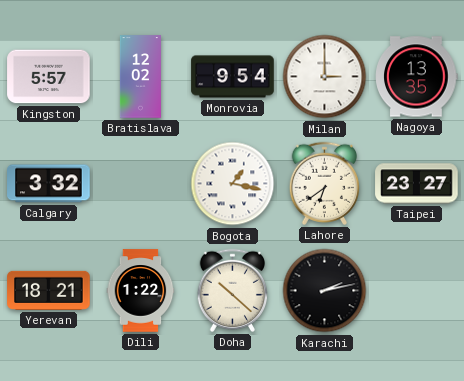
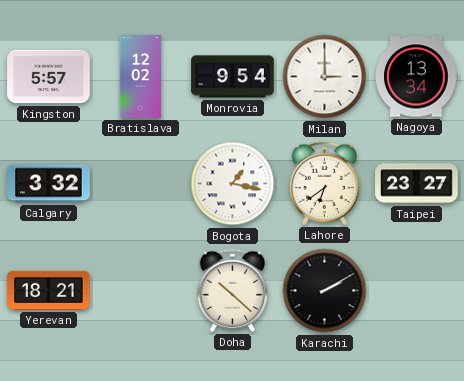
Nagoya: 13:35 -> 13:34 (417, 77)
Dili: 1:22 -> none (141, 291)
Karachi: 2:13 -> 2:10 (325, 291)
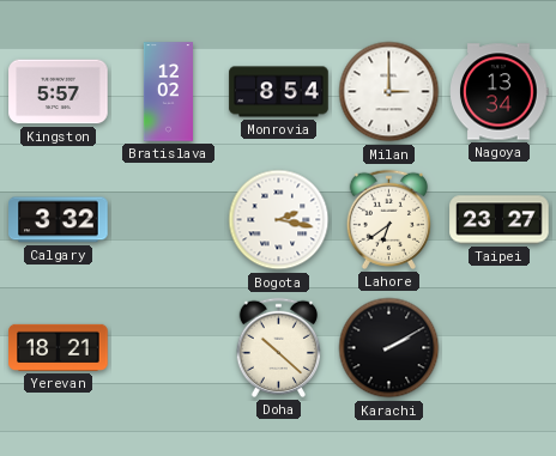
Monrovia: 9:54 -> 8:54 (279, 92)
Bogota: 1:17 -> 2:17 (279, 220)
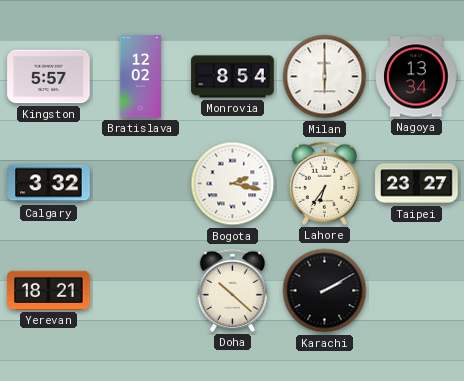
Milan: 3:00 -> 6:00 (325, 77)
Lahore: 6:39 -> 6:36 (324, 183)
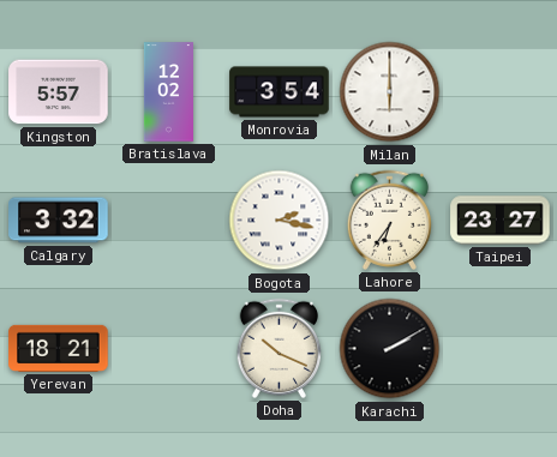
Monrovia: 8:54 -> 3:54 (280, 92)
Nagoya: 13:34 -> none (417, 77)
Doha: 10:22 -> 10:19 (278, 348)
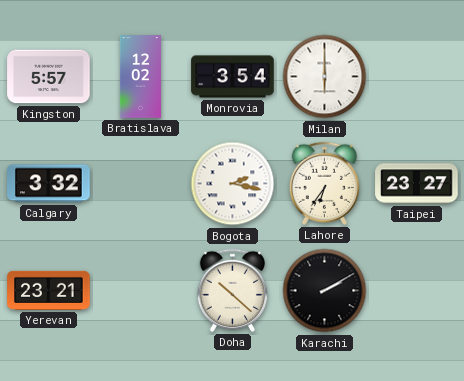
Yerevan: 18:21 -> 23:21 (49, 290)
Doha: 10:19 -> 10:22 (232, 290)
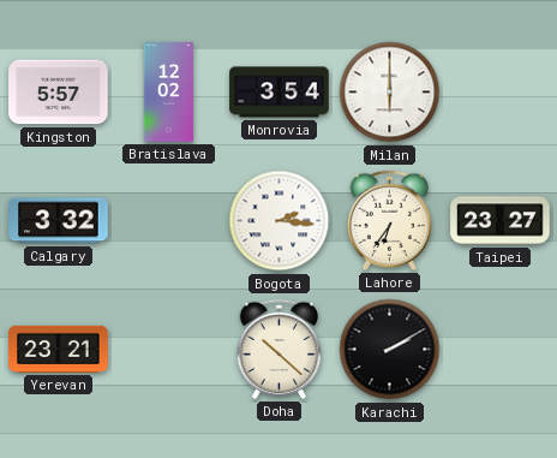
Bogota: 2:17 -> 2:16 (280, 221)
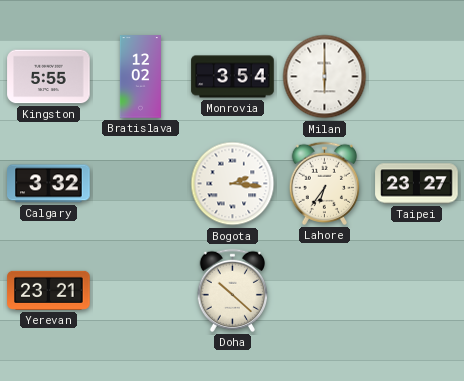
Kingston: 5:57 -> 5:55 (49, 77)
Karachi: 2:10 -> none (390, 350)
